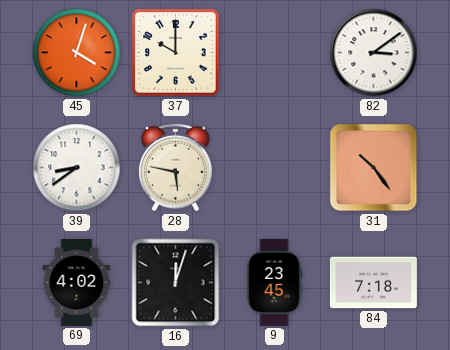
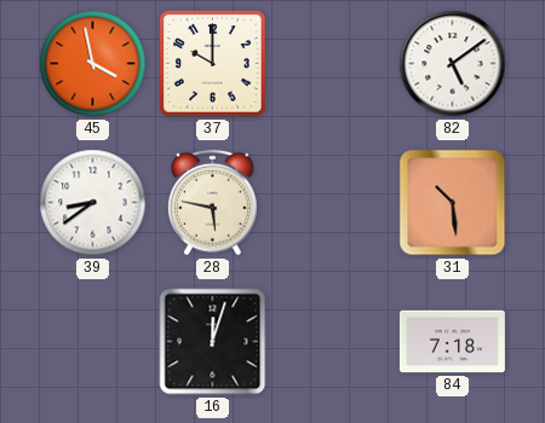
45: 4:03 -> 3:58 (93, 64)
82: 3:09 -> 5:09 (453, 64)
31: 10:24 -> 10:29 (453, 203)
69: 4:02 -> none (77, 282)
9: 23:45 -> none (274, 282)
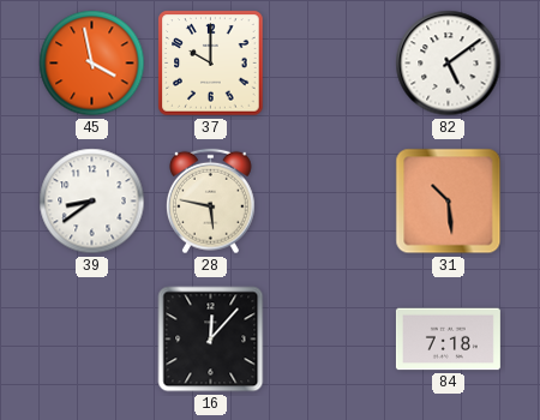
16: 12:03 -> 12:07 (211, 340)
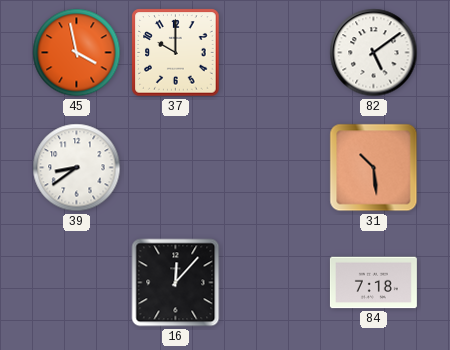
28: 5:47 -> none (211, 202)
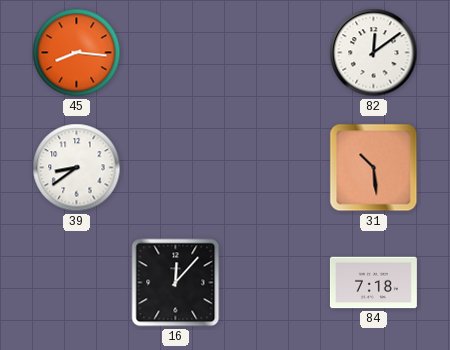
45: 3:58 -> 8:16 (77, 53)
37: 10:00 -> none (176, 53)
82: 5:09 -> 12:09 (374, 53)
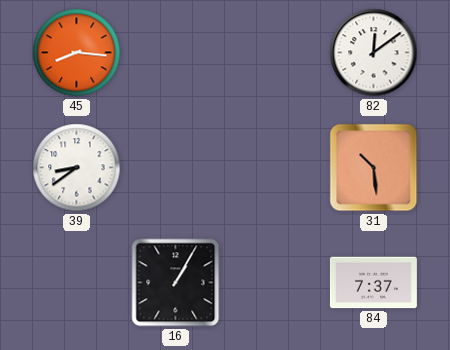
16: 12:07 -> 1:05 (176, 283)
84: 7:18 -> 7:37 (373, 283)
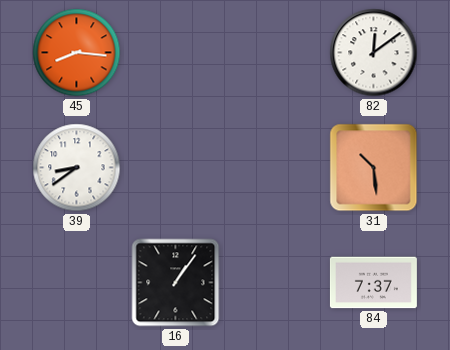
16: 1:05 -> 1:06 (176, 283)
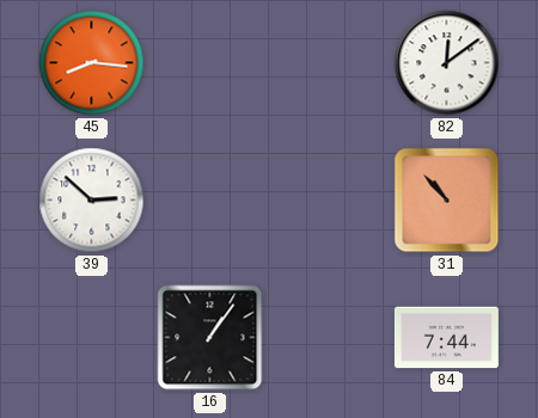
39: 8:39 -> 2:52 (92, 201)
31: 10:29 -> 10:53 (447, 201)
84: 7:37 -> 7:44 (446, 338)
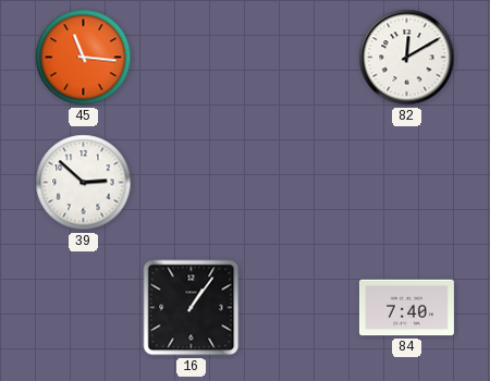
45: 8:16 -> 11:16 (84, 58)
82: 12:09 -> 12:10 (407, 58)
31: 10:53 -> none (447, 201)
84: 7:44 -> 7:40 (406, 308)
